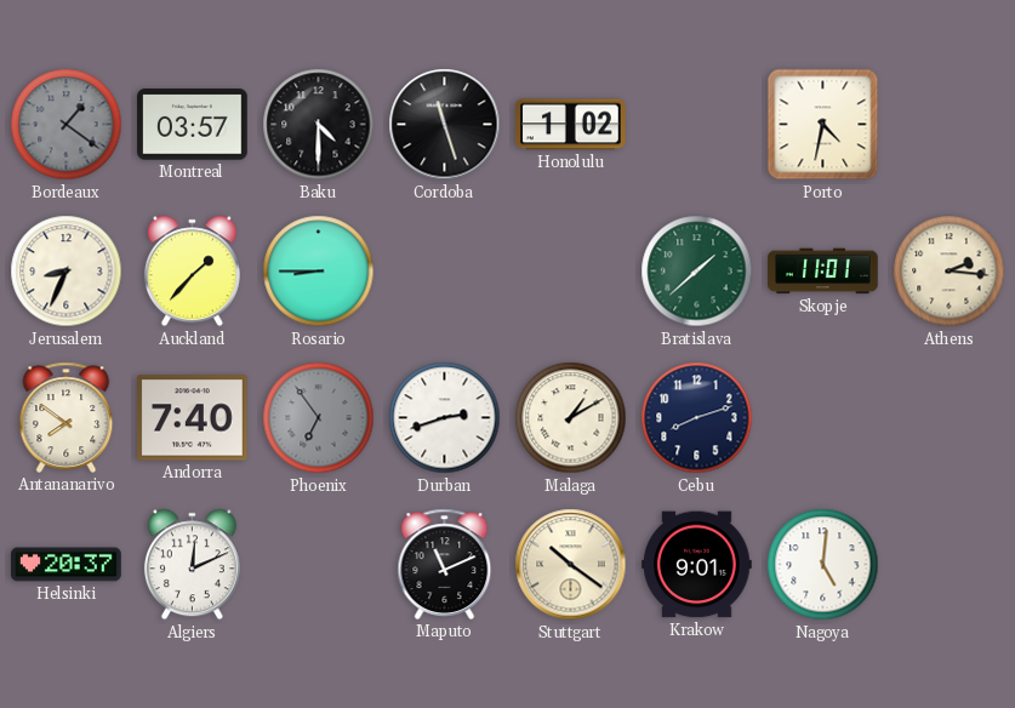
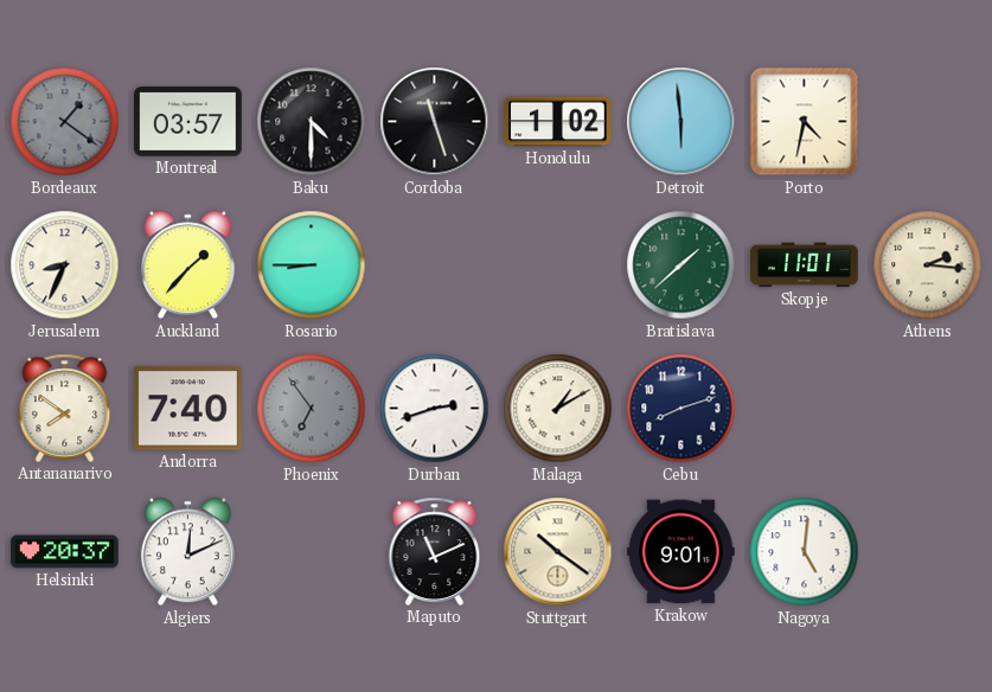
Detroit: none -> 5:59 (681, 122)
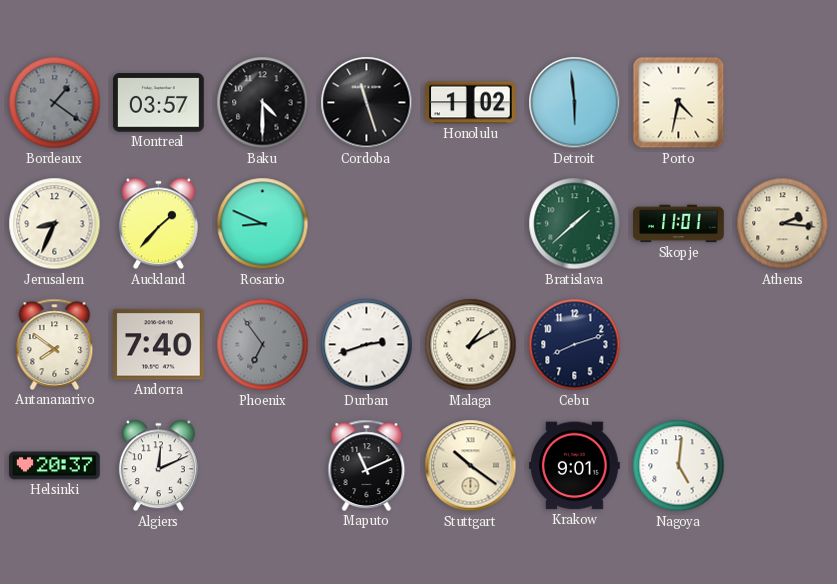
Rosario: 8:45 -> 8:49 (263, 224)
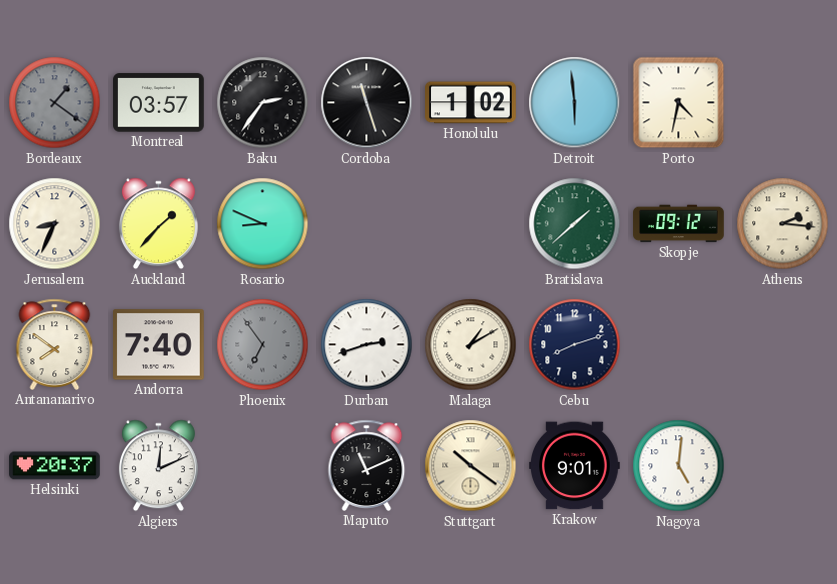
Baku: 4:30 -> 2:36 (263, 103)
Skopje: 11:01 -> 09:12 (679, 224)
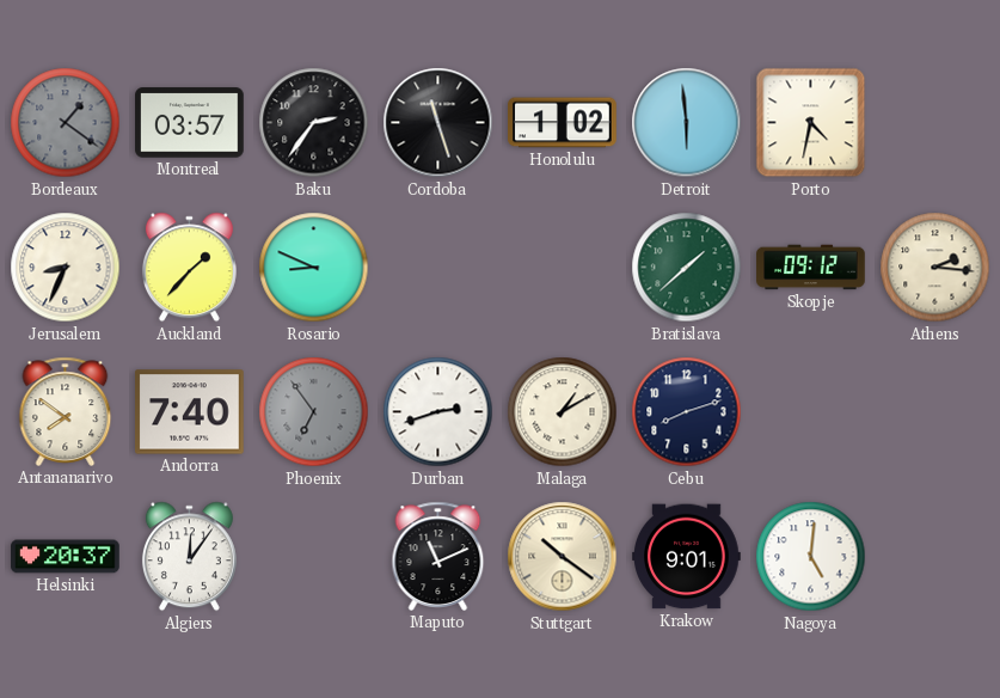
Algiers: 12:11 -> 12:06 (189, 557)
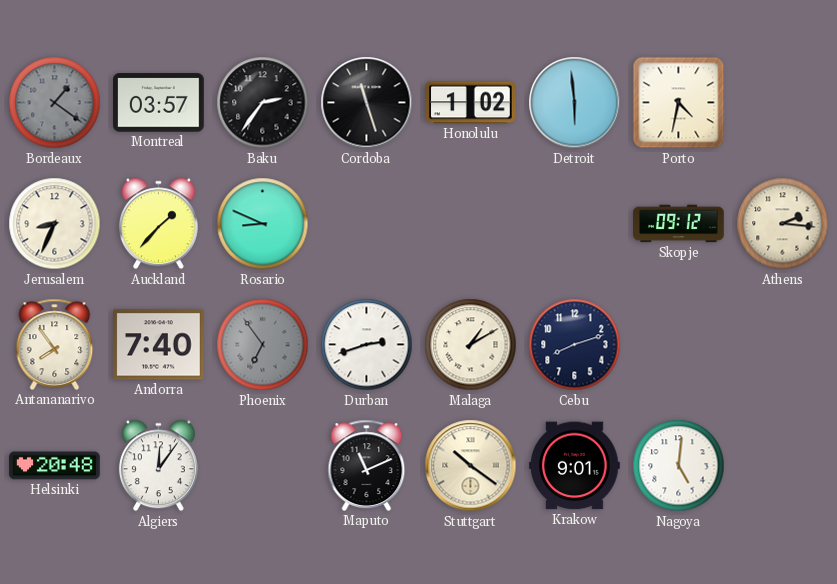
Bratislava: 1:38 -> none (687, 268)
Antananarivo: 7:51 -> 7:54 (55, 344)
Helsinki: 20:37 -> 20:48 (55, 466)
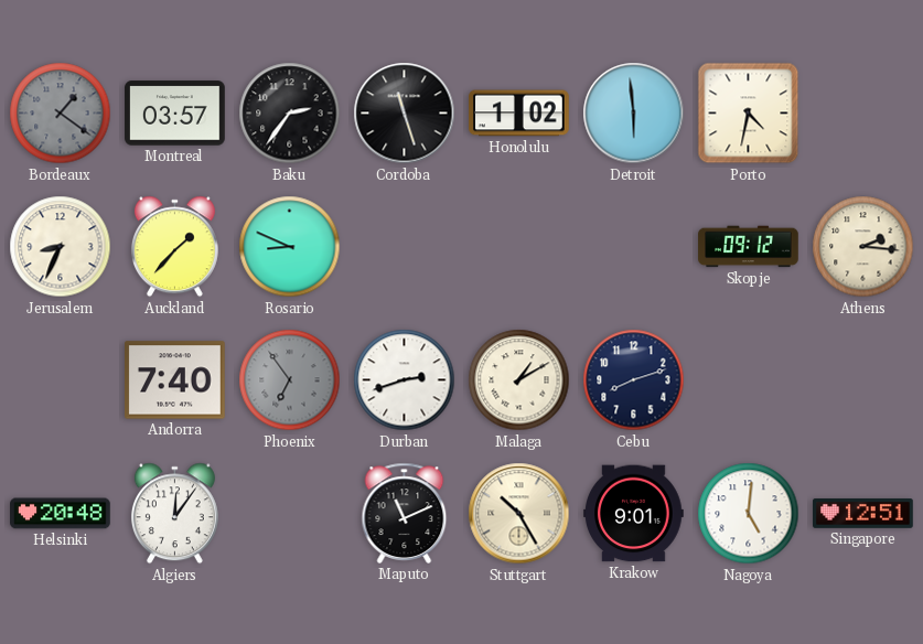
Antananarivo: 7:54 -> none (55, 344)
Stuttgart: 10:21 -> 10:25 (519, 514)
Singapore: none -> 12:51 (863, 514)
